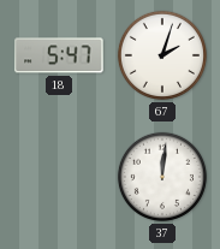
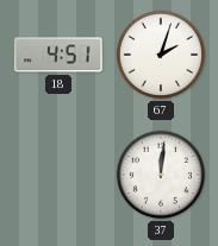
18: 5:47 -> 4:51 (58, 55)
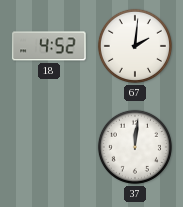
18: 4:51 -> 4:52 (49, 46)
67: 2:03 -> 2:01 (135, 46)
